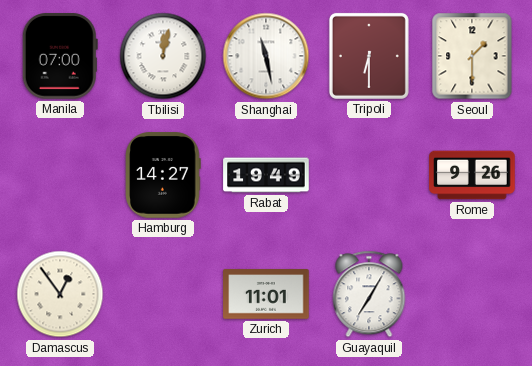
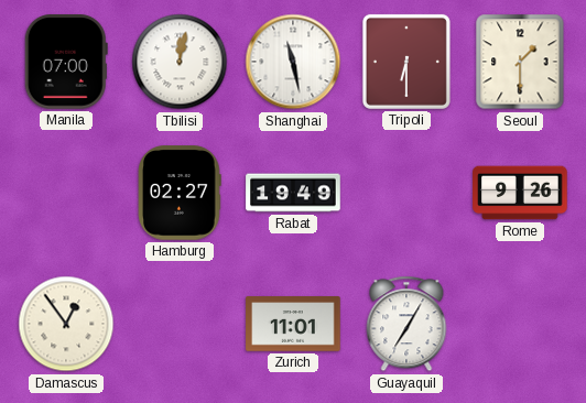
Hamburg: 14:27 -> 02:27 (180, 193)
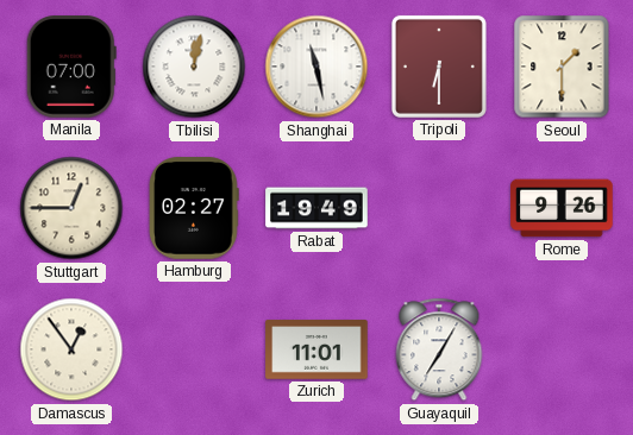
Stuttgart: none -> 12:45 (71, 208)
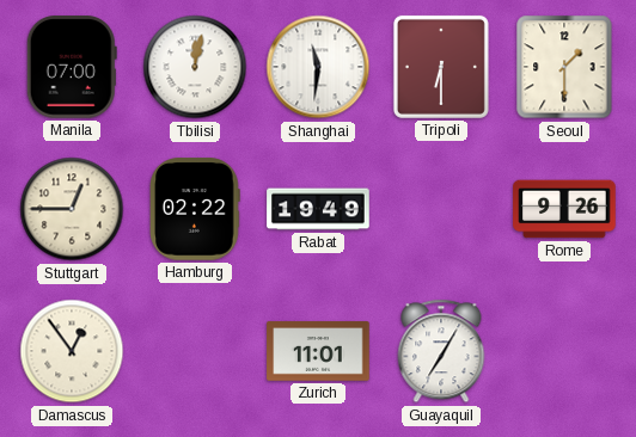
Shanghai: 11:28 -> 11:31 (318, 67)
Hamburg: 02:27 -> 02:22 (195, 209)
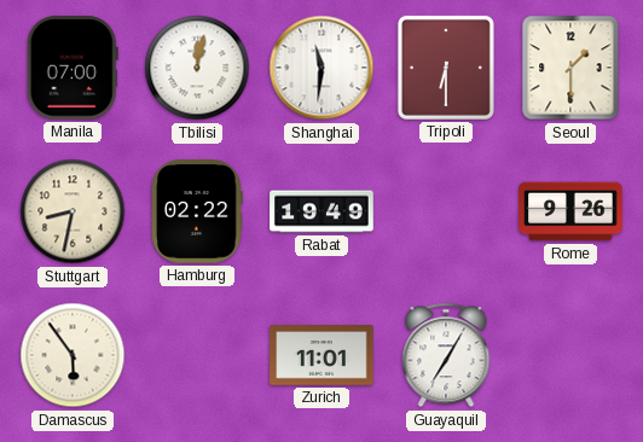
Stuttgart: 12:45 -> 8:32 (73, 211)
Damascus: 12:54 -> 5:54 (73, 355)
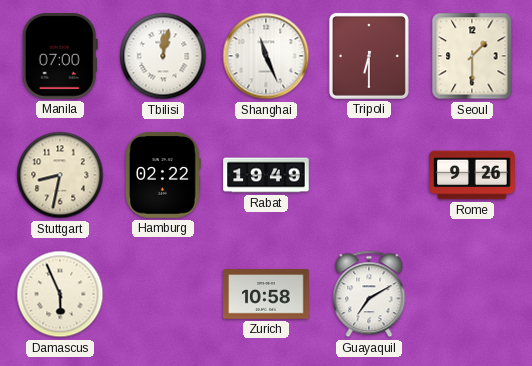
Shanghai: 11:31 -> 11:26 (266, 56)
Damascus: 5:54 -> 5:56 (60, 294)
Zurich: 11:01 -> 10:58 (266, 294)
Guayaquil: 7:05 -> 7:10 (369, 294)
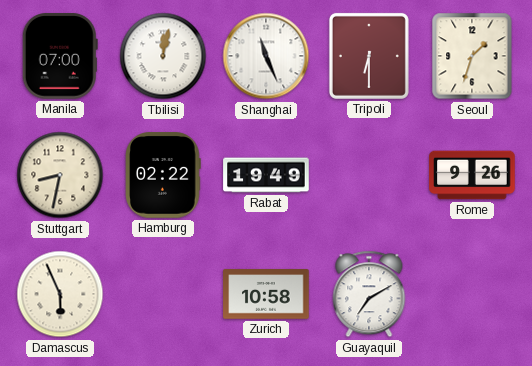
Seoul: 1:30 -> 1:33 (472, 56)
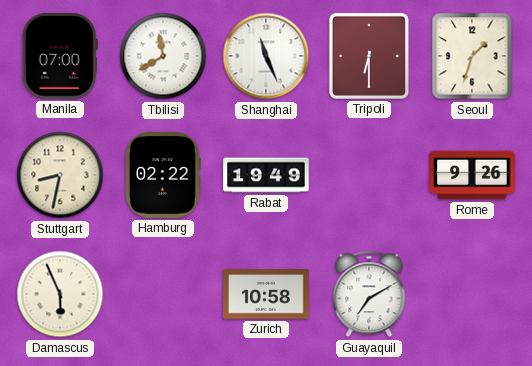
Tbilisi: 12:02 -> 11:40 (163, 56)
